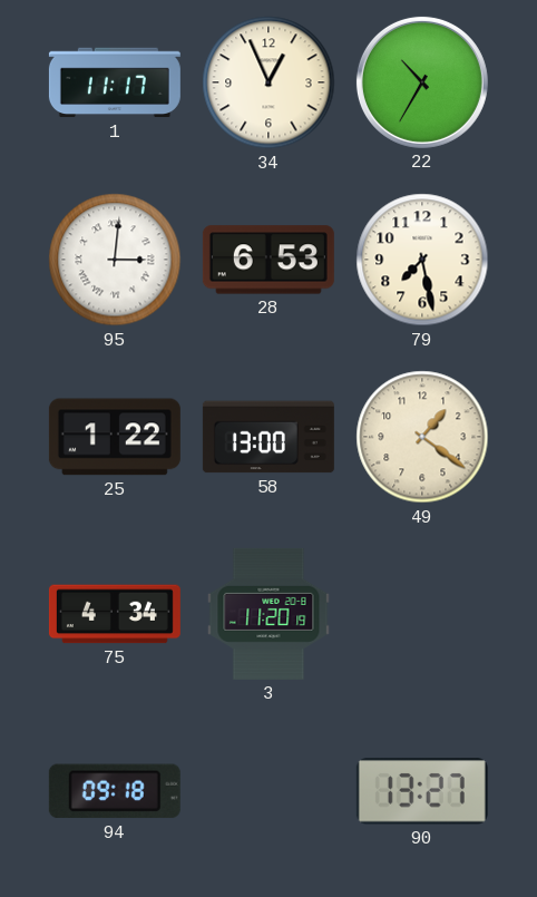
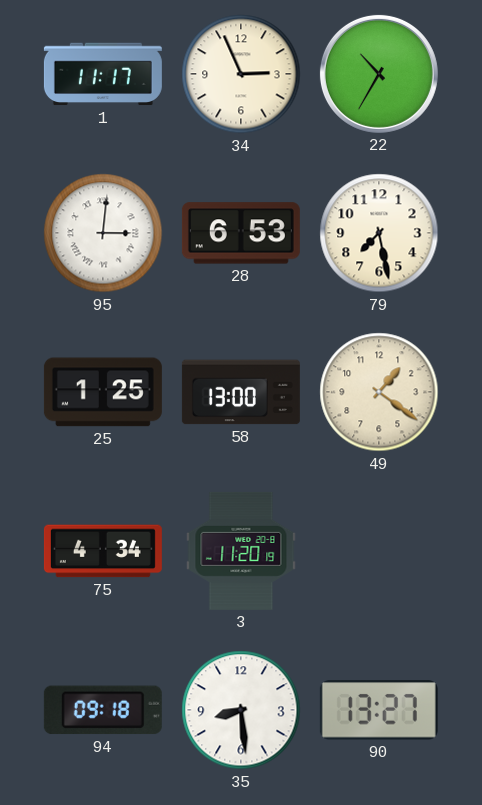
34: 12:56 -> 2:56 (241, 74)
25: 1:22 -> 1:25 (103, 392)
35: none -> 8:29 (241, 710)
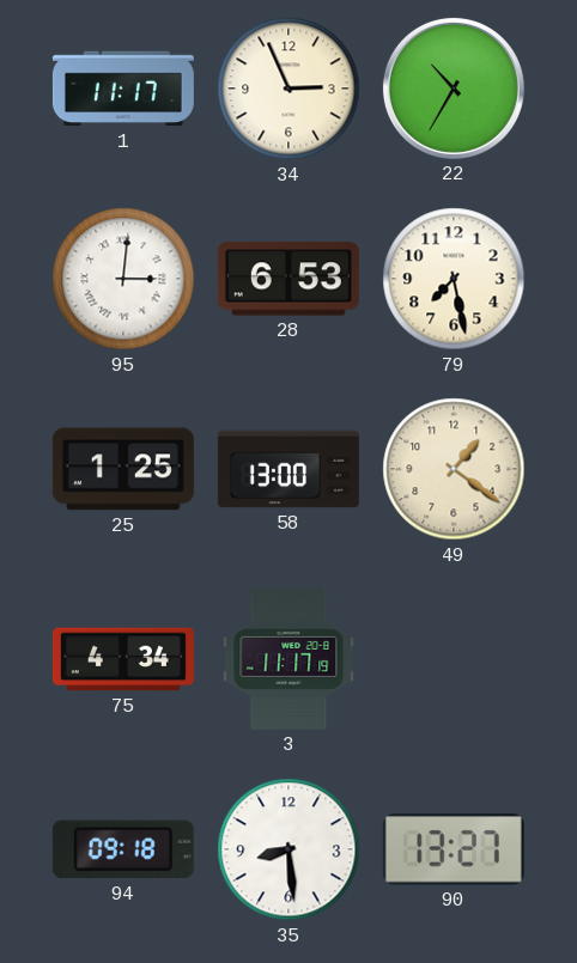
3: 11:20 -> 11:17 (288, 659)
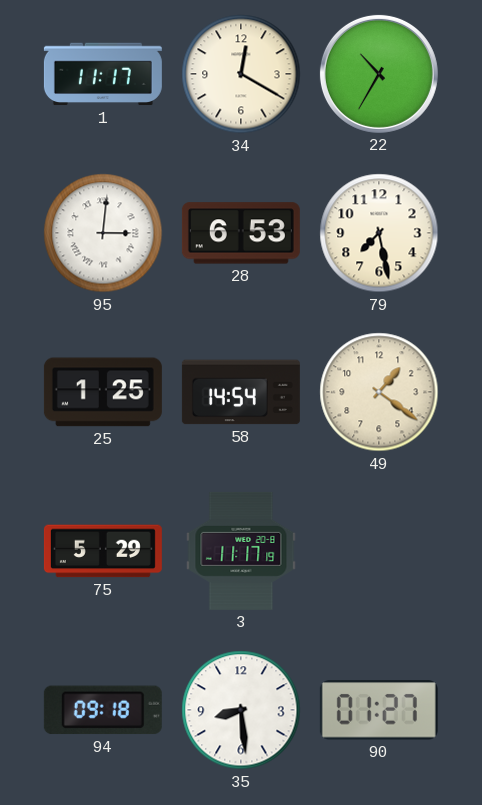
34: 2:56 -> 12:20 (241, 74)
58: 13:00 -> 14:54 (241, 392)
75: 4:34 -> 5:29 (103, 551)
90: 13:27 -> 01:27 (379, 710)
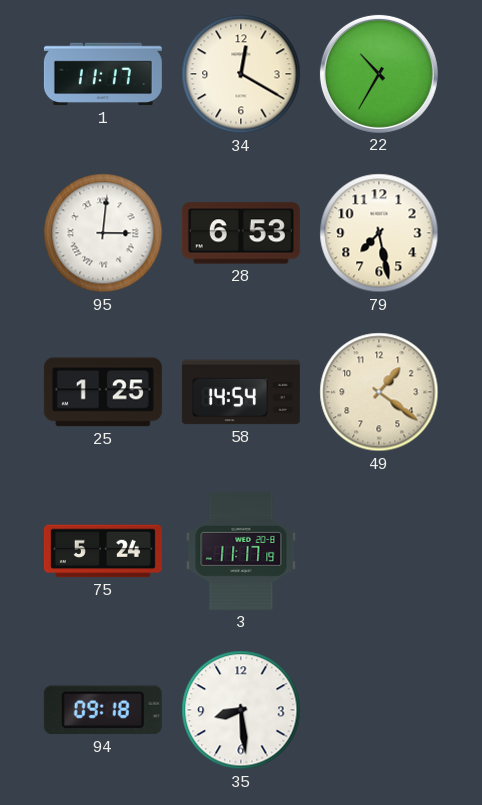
75: 5:29 -> 5:24 (103, 551)
90: 01:27 -> none (379, 710)
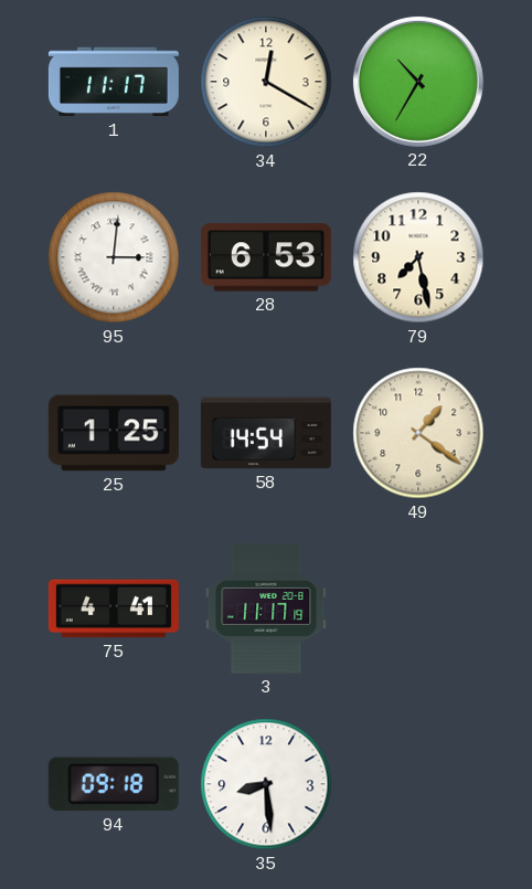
75: 5:24 -> 4:41 (114, 608)
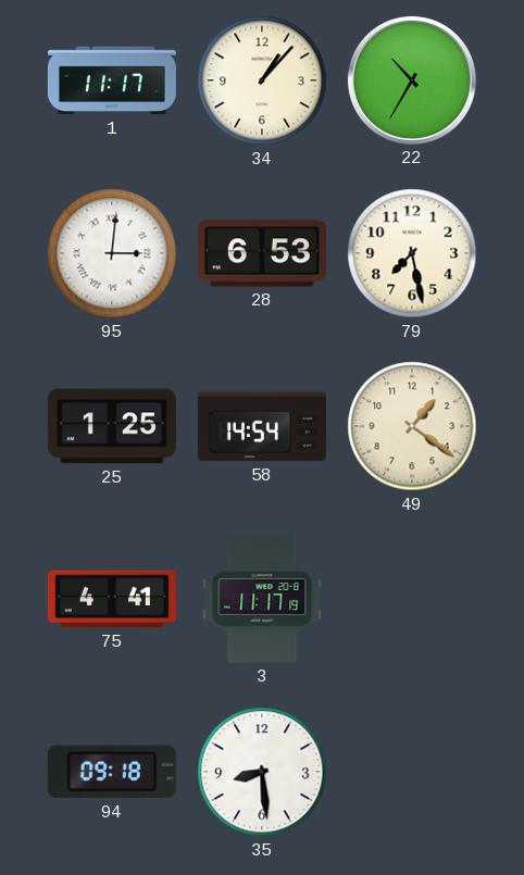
34: 12:20 -> 1:07 (262, 80)
